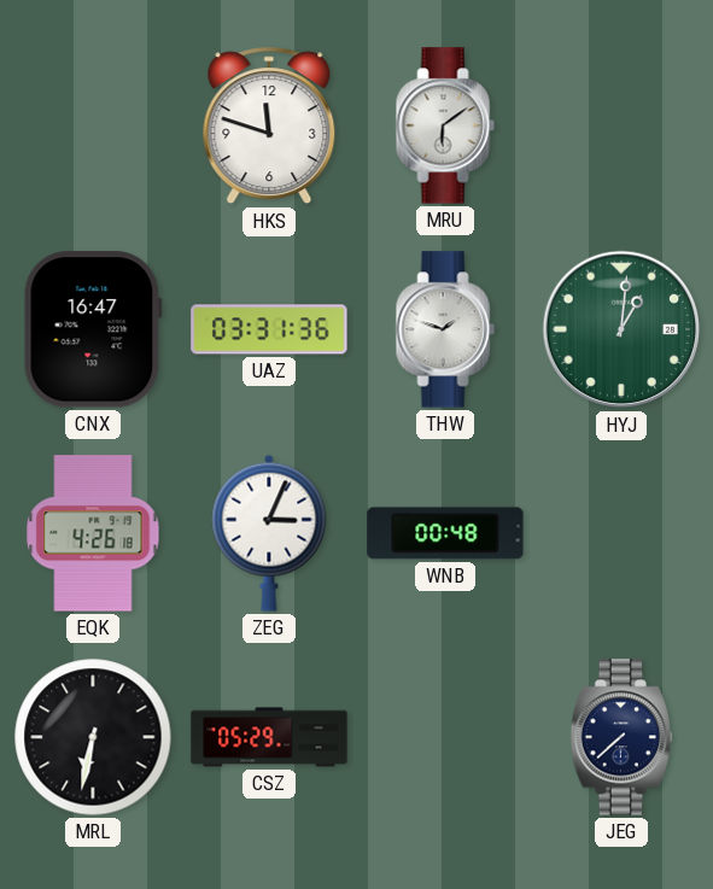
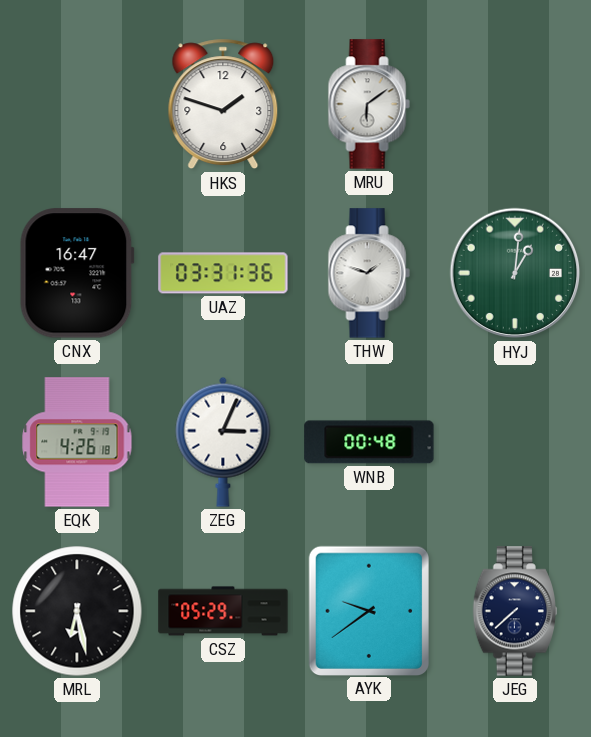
HKS: 11:48 -> 1:48 (223, 104)
MRL: 6:32 -> 6:28 (77, 611)
AYK: none -> 9:39 (368, 610)
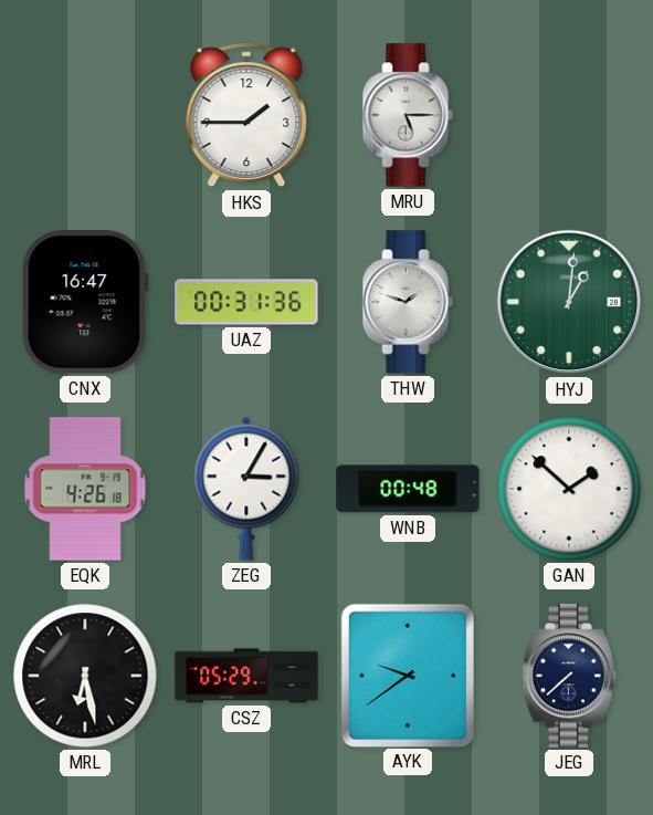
HKS: 1:48 -> 1:45 (246, 115)
MRU: 6:09 -> 5:15 (408, 115)
UAZ: 03:31 -> 00:31 (246, 302)
ZEG: 3:04 -> 3:05 (246, 489)
GAN: none -> 1:52 (569, 489)
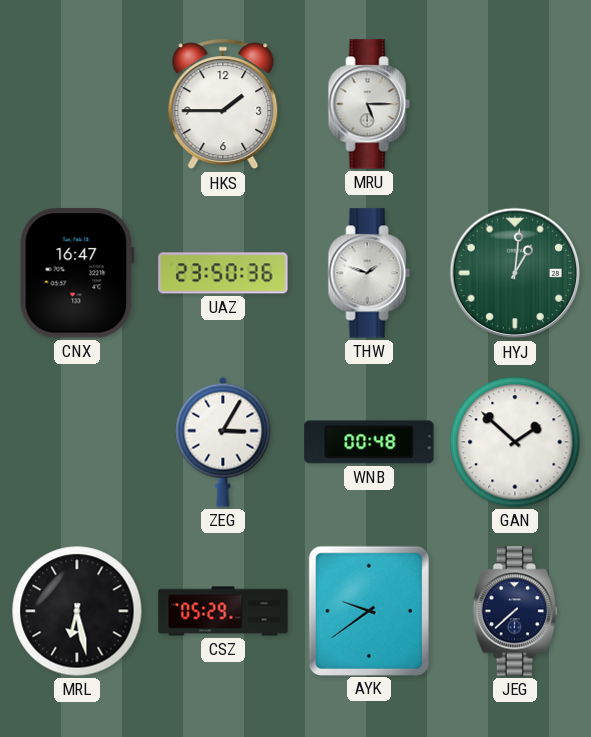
UAZ: 00:31 -> 23:50 (223, 273)
EQK: 4:26 -> none (85, 489)
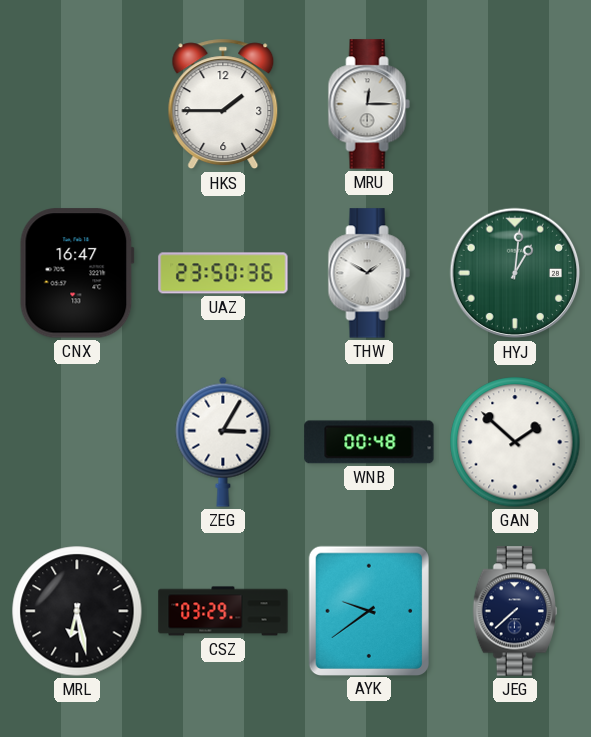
MRU: 5:15 -> 12:15 (369, 104)
THW: 1:48 -> 1:50 (369, 273)
CSZ: 05:29 -> 03:29 (223, 611)
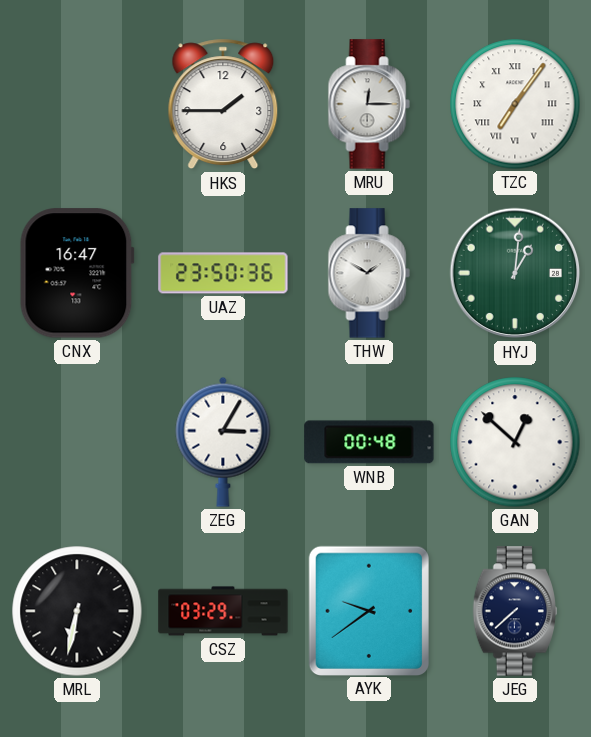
TZC: none -> 7:06 (515, 104)
GAN: 1:52 -> 12:52 (515, 442)
MRL: 6:28 -> 6:32 (77, 611)
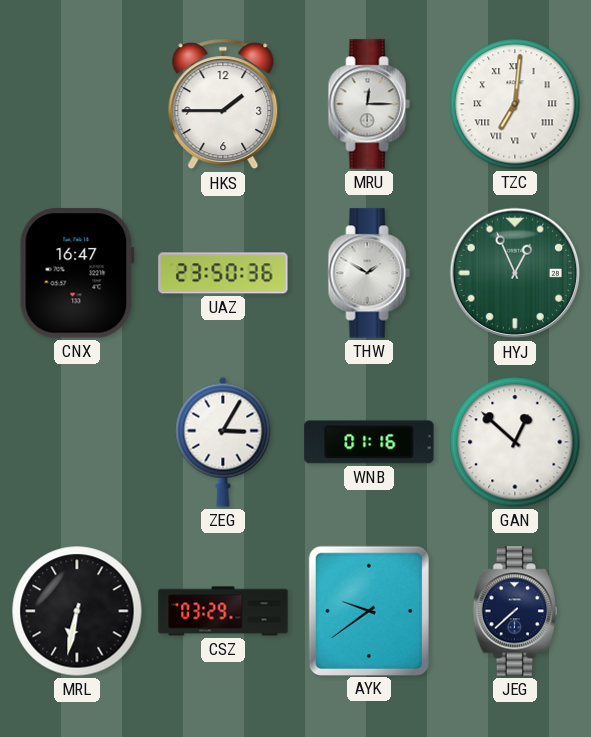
TZC: 7:06 -> 7:01 (515, 104)
HYJ: 1:01 -> 12:56 (515, 273)
WNB: 00:48 -> 01:16 (369, 442)
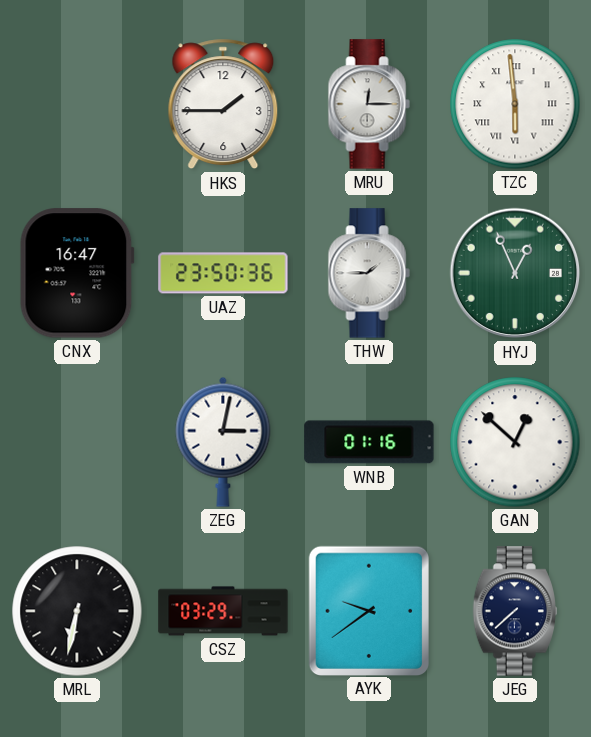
TZC: 7:01 -> 5:59 (515, 104)
THW: 1:50 -> 1:45 (369, 273)
ZEG: 3:05 -> 3:02 (223, 442)
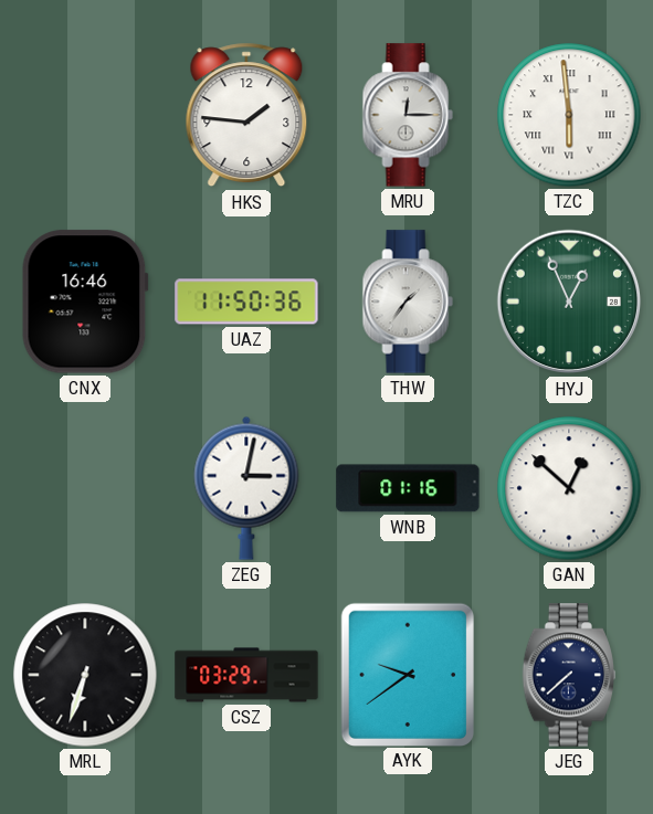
HKS: 1:45 -> 1:46 (246, 115)
CNX: 16:47 -> 16:46 (85, 302)
UAZ: 23:50 -> 11:50 (246, 302)
THW: 1:45 -> 1:36 (408, 302)
MRL: 6:32 -> 6:33 (85, 675)
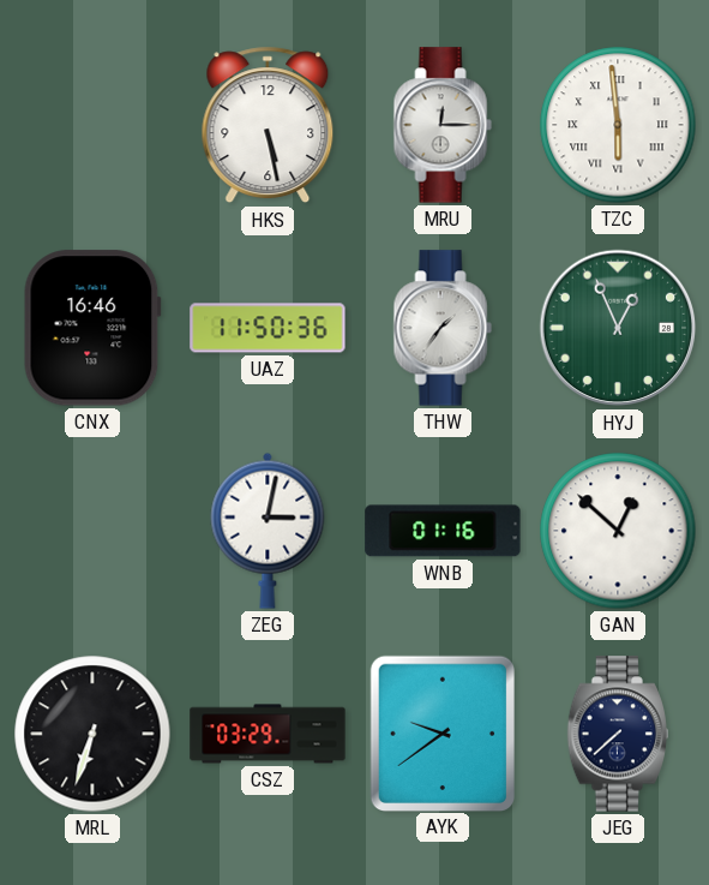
HKS: 1:46 -> 5:28 (268, 125)
